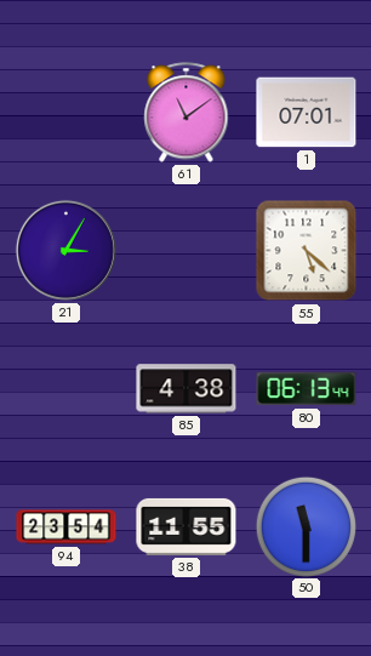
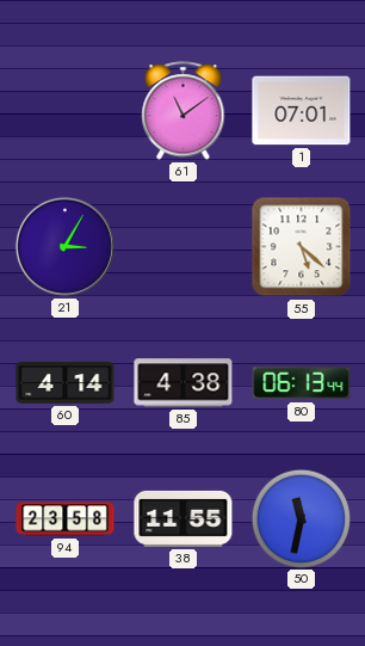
60: none -> 4:14 (66, 383)
94: 23:54 -> 23:58 (66, 519)
50: 11:30 -> 11:32 (301, 518)
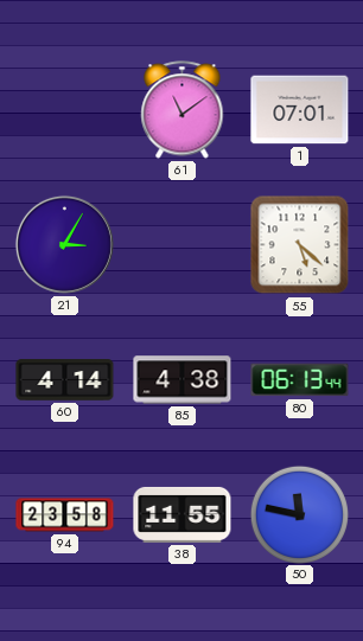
50: 11:32 -> 11:47 (299, 514)
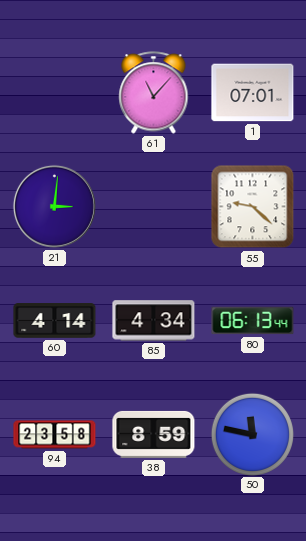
61: 11:09 -> 11:07 (154, 93)
21: 3:05 -> 3:01 (54, 206)
55: 5:22 -> 9:22 (253, 207)
85: 4:38 -> 4:34 (154, 321)
38: 11:55 -> 8:59 (154, 434)
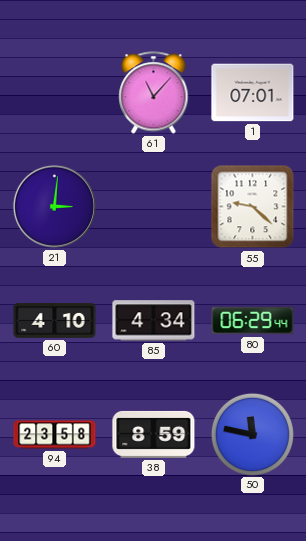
60: 4:14 -> 4:10 (55, 321)
80: 06:13 -> 06:29 (253, 321)
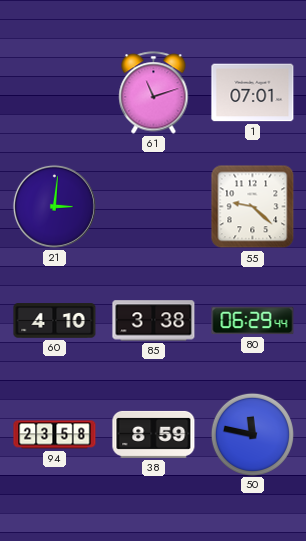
61: 11:07 -> 11:12 (154, 93)
85: 4:34 -> 3:38 (154, 321)
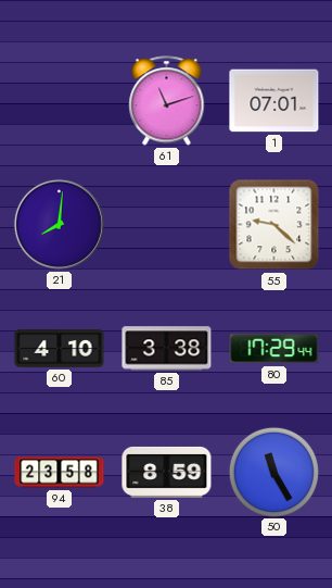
21: 3:01 -> 8:01 (59, 224)
80: 06:29 -> 17:29 (274, 349)
50: 11:47 -> 11:25 (273, 472)
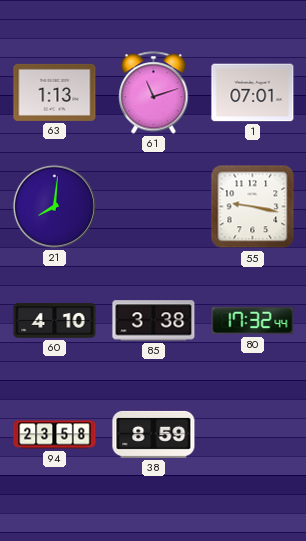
63: none -> 1:13 (55, 92)
55: 9:22 -> 9:17 (253, 207)
80: 17:29 -> 17:32 (253, 321)
50: 11:25 -> none (273, 472)
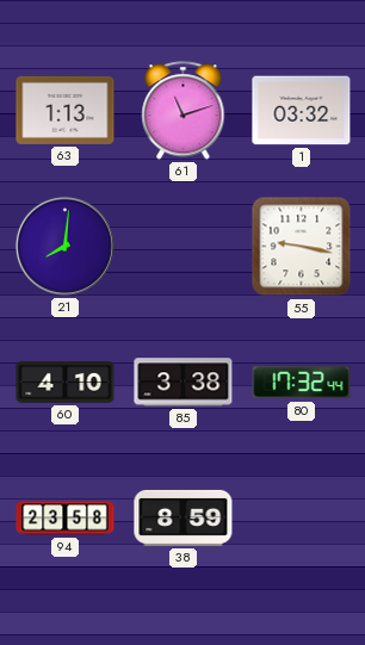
1: 07:01 -> 03:32 (302, 111)
